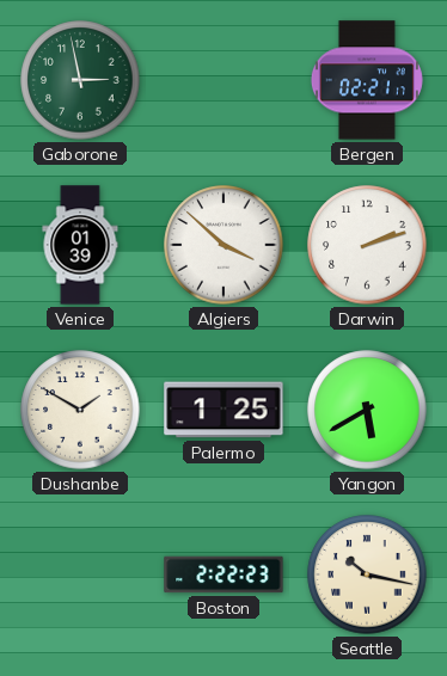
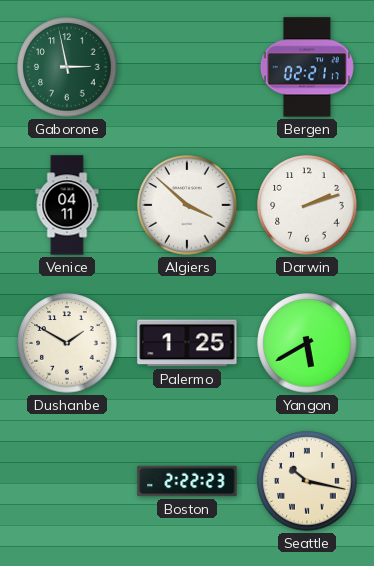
Venice: 01:39 -> 04:11 (67, 205)
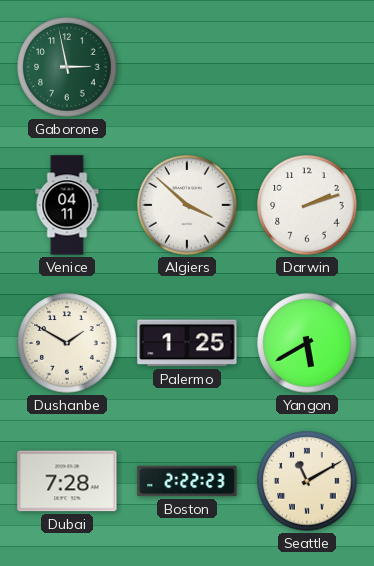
Bergen: 02:21 -> none (307, 67)
Dubai: none -> 7:28 (67, 481)
Seattle: 10:17 -> 11:10 (307, 481)
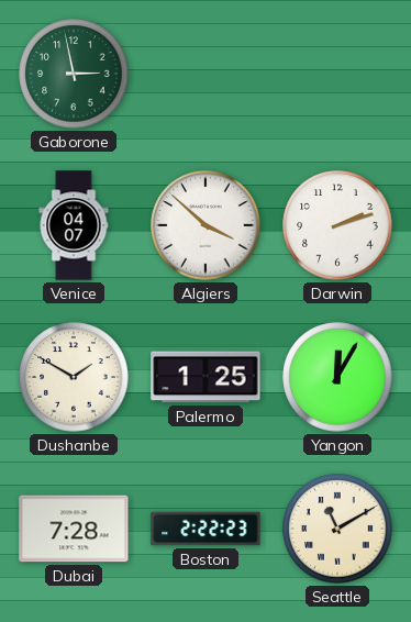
Venice: 04:11 -> 04:07 (74, 225)
Yangon: 5:40 -> 12:05 (337, 377)
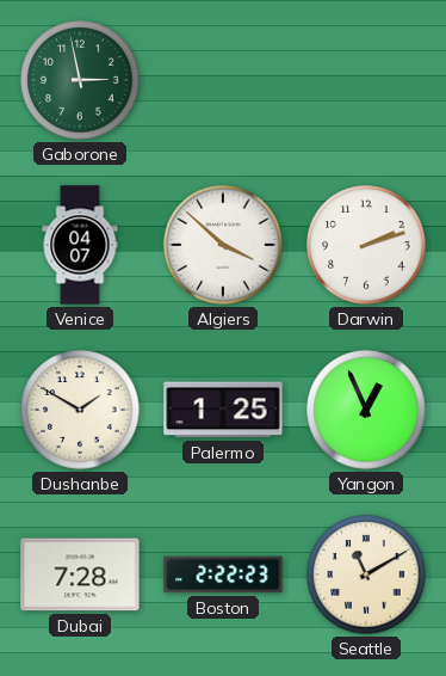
Yangon: 12:05 -> 12:56 (366, 410)
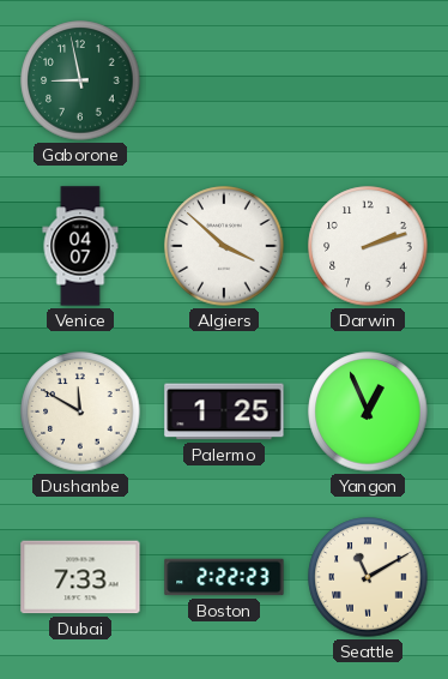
Gaborone: 2:58 -> 8:58 (80, 80)
Dushanbe: 1:50 -> 11:50 (80, 411)
Dubai: 7:28 -> 7:33 (80, 577)
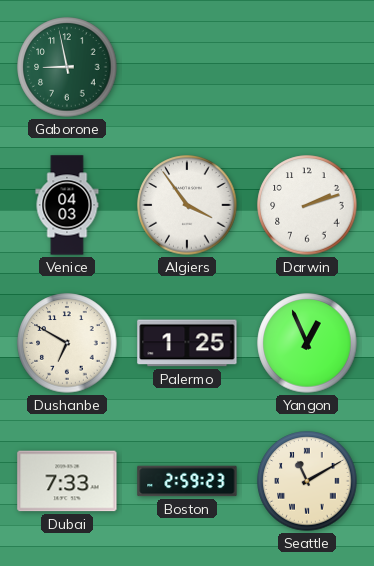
Venice: 04:07 -> 04:03 (67, 205)
Algiers: 3:52 -> 3:54 (187, 205)
Dushanbe: 11:50 -> 6:50 (67, 343)
Boston: 2:22 -> 2:59 (187, 481)
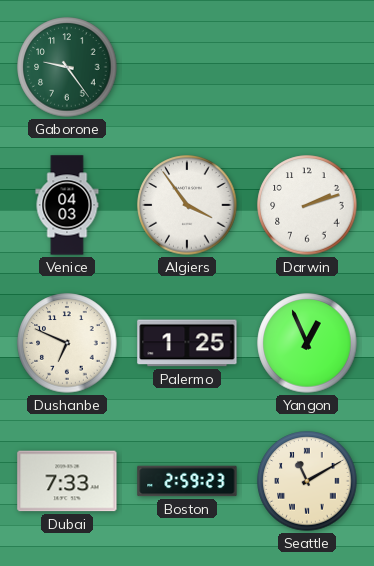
Gaborone: 8:58 -> 9:24 (67, 67)
Dushanbe: 6:50 -> 6:49 (67, 343)
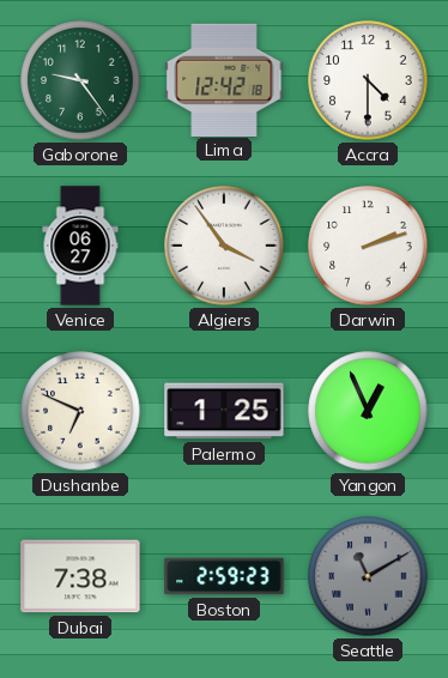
Lima: none -> 12:42 (224, 79)
Accra: none -> 4:30 (368, 80)
Venice: 04:03 -> 06:27 (80, 246)
Dubai: 7:33 -> 7:38 (80, 576)
Seattle dial: cream -> grey (368, 576)
